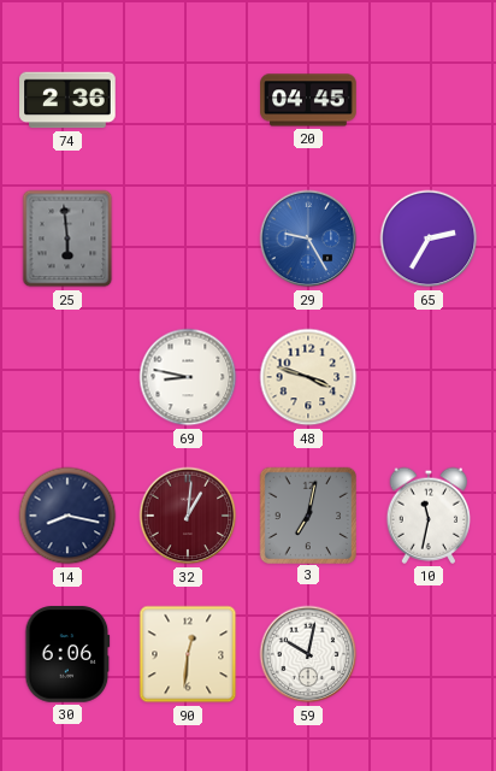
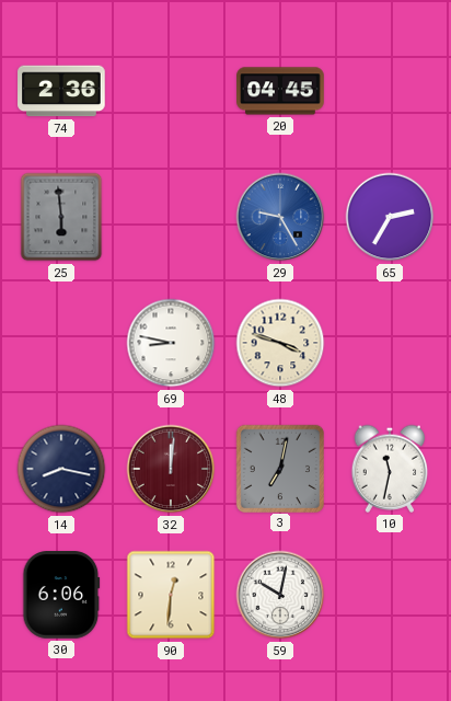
32: 1:01 -> 12:01 (171, 469)
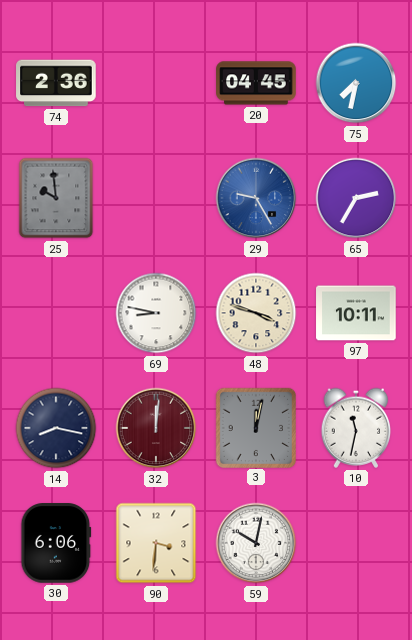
75: none -> 7:32 (356, 83)
25: 5:59 -> 9:59 (56, 198)
97: none -> 10:11 (356, 313)
3: 7:02 -> 12:02 (255, 427)
90: 12:31 -> 3:31 (156, 543)
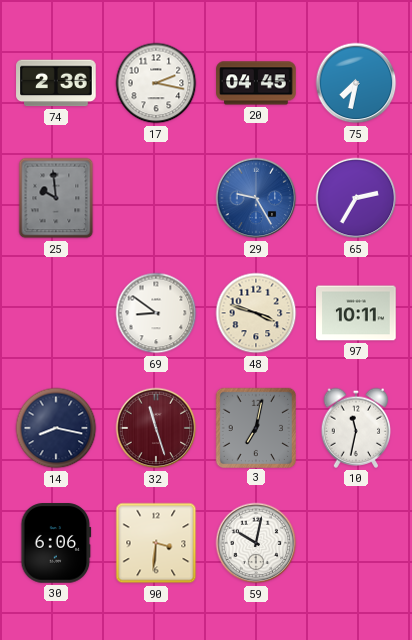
17: none -> 2:17 (156, 83)
69: 8:47 -> 8:51 (156, 313)
32: 12:01 -> 11:27 (156, 428)
3: 12:02 -> 7:02 (255, 427)
